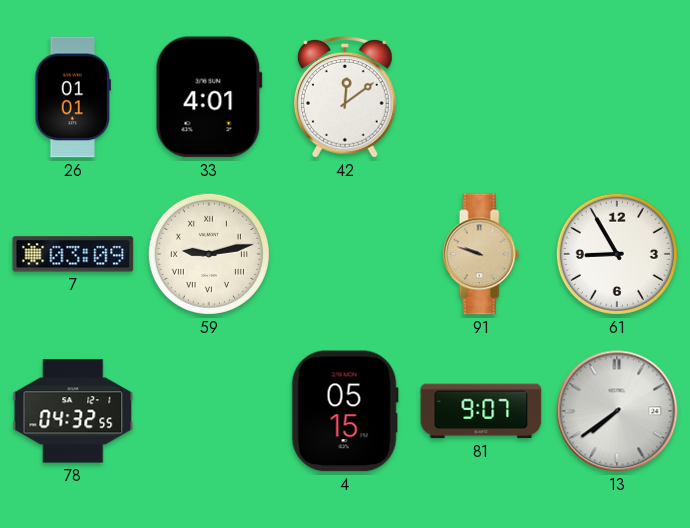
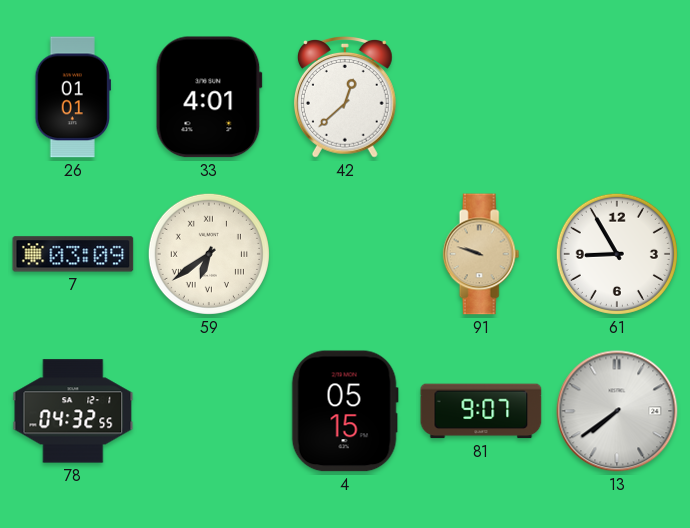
42: 12:09 -> 12:38 (345, 97)
59: 9:13 -> 6:39 (209, 254)
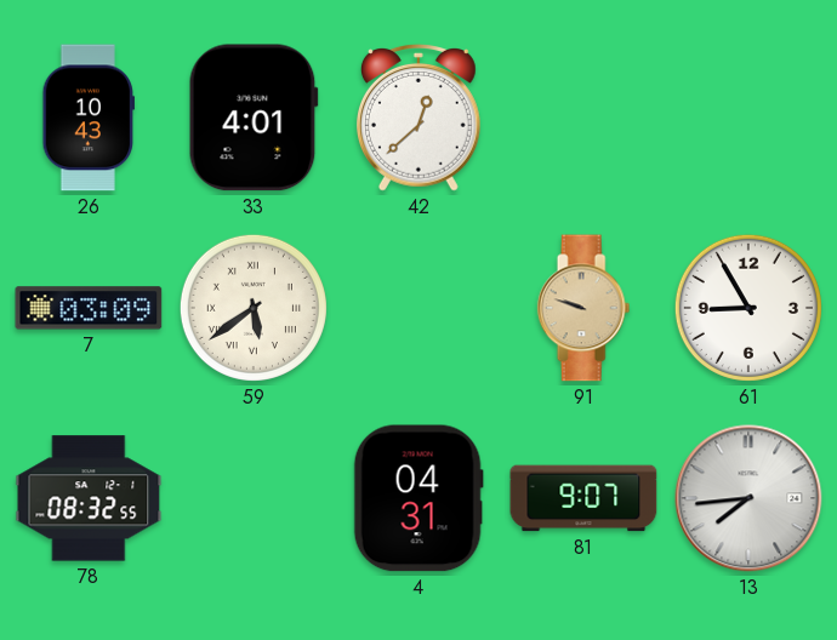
26: 01:01 -> 10:43 (87, 118)
59: 6:39 -> 5:39 (254, 308)
78: 04:32 -> 08:32 (89, 498)
4: 05:15 -> 04:31 (419, 498)
13: 7:39 -> 7:44 (748, 498)
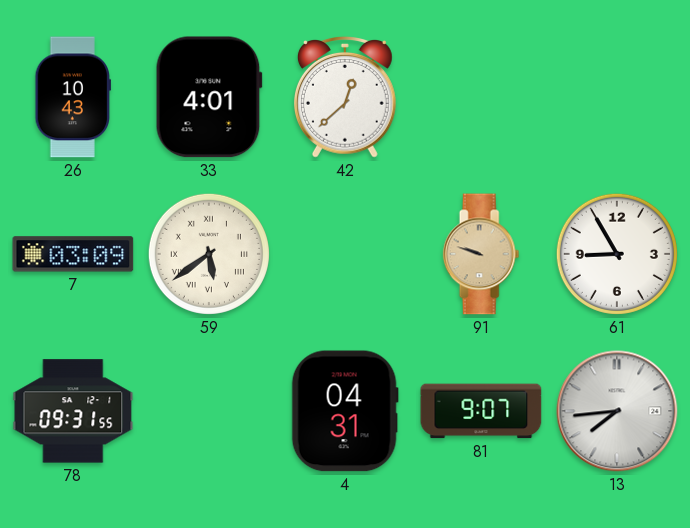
78: 08:32 -> 09:31 (73, 411)
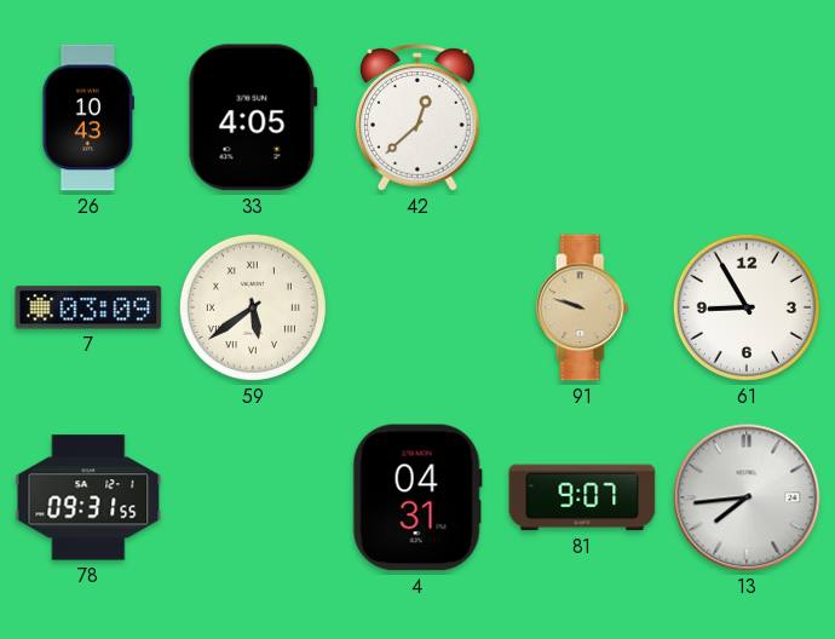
33: 4:01 -> 4:05 (253, 117)
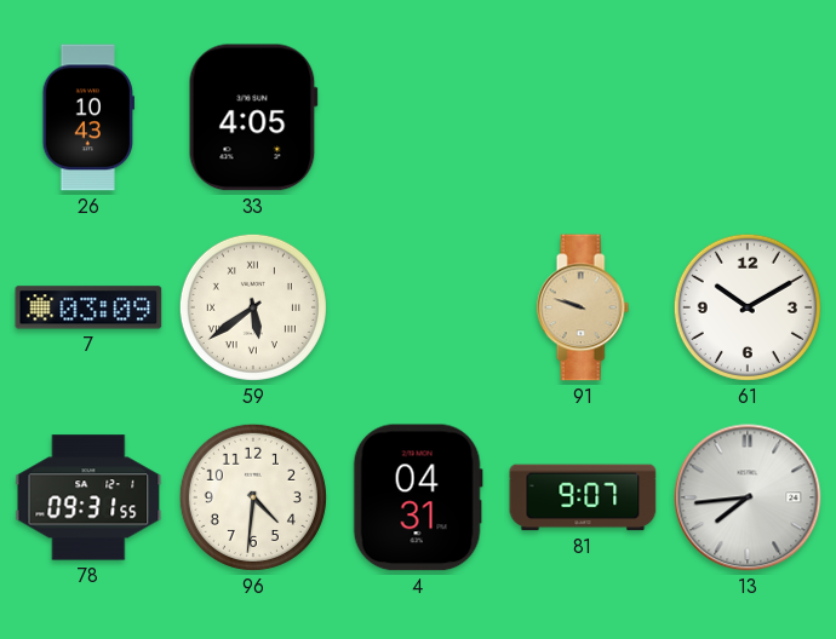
42: 12:38 -> none (417, 117)
61: 8:55 -> 10:10 (748, 307)
96: none -> 4:31 (253, 497)
